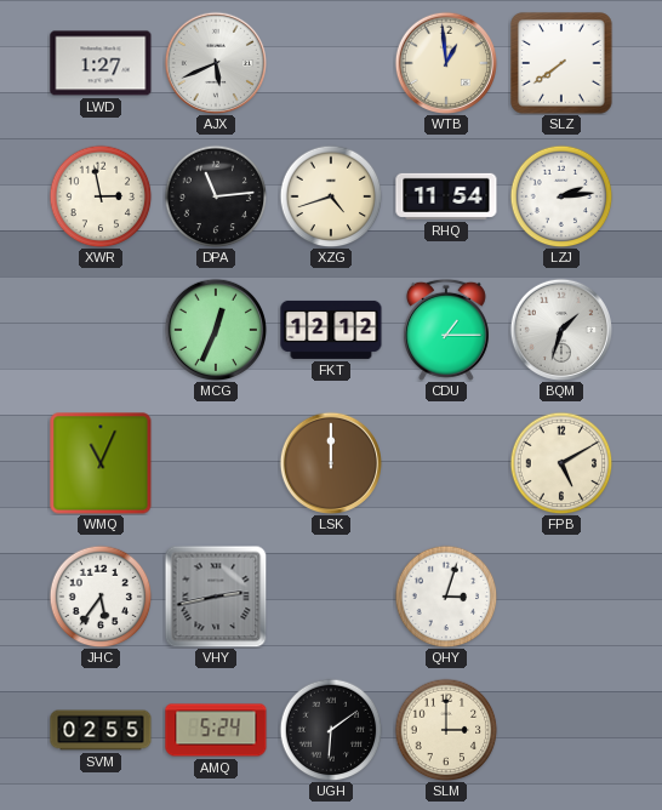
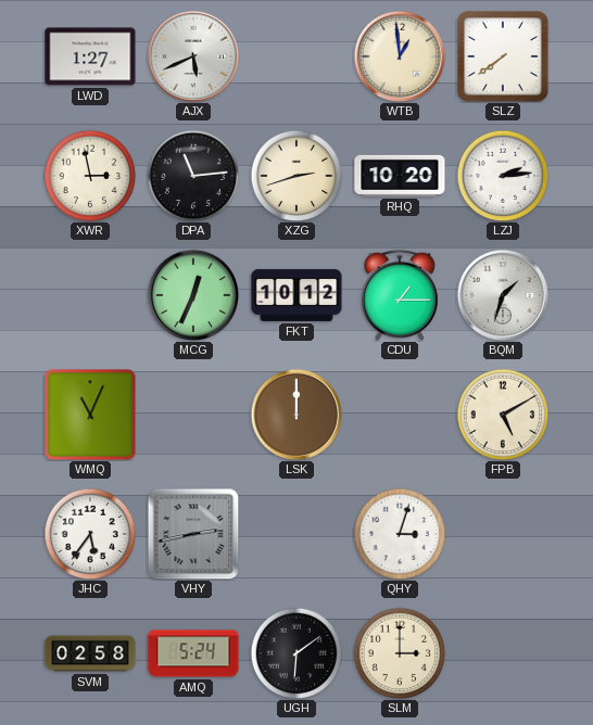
XZG: 4:42 -> 2:42 (296, 176)
RHQ: 11:54 -> 10:20 (400, 176)
FKT: 12:12 -> 10:12 (296, 295)
SVM: 02:55 -> 02:58 (90, 653)
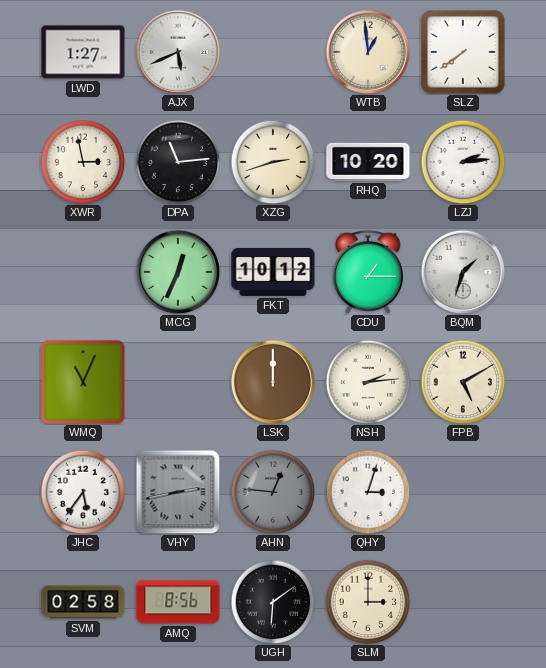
NSH: none -> 2:14 (368, 382)
AHN: none -> 12:46 (273, 492)
AMQ: 5:24 -> 8:56 (178, 602)
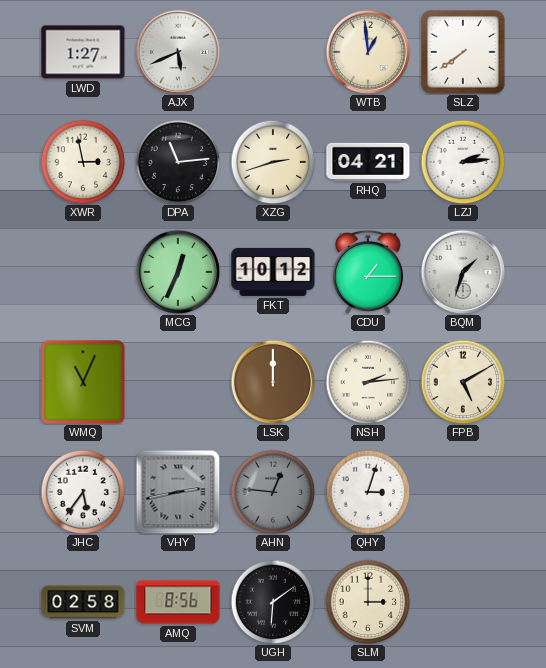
RHQ: 10:20 -> 04:21 (368, 162)
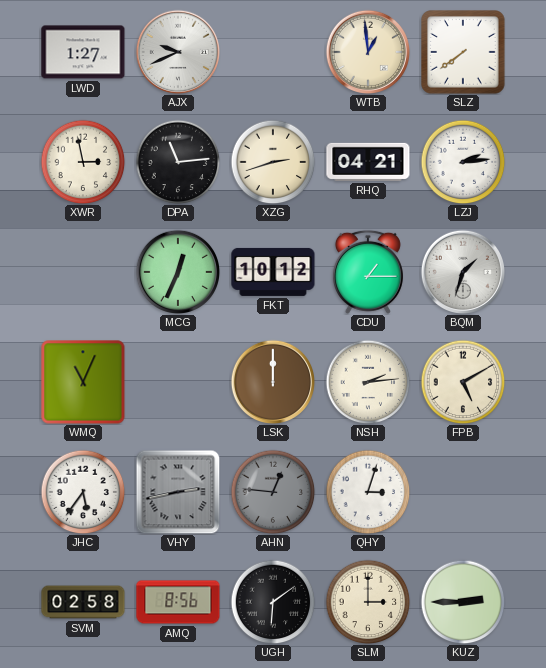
AJX: 5:41 -> 9:41 (177, 51)
KUZ: none -> 2:45 (463, 602)
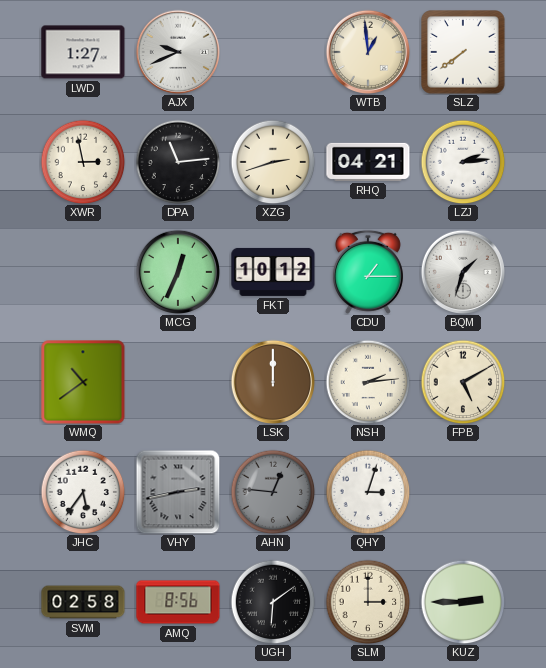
WMQ: 11:04 -> 10:39 (83, 382)
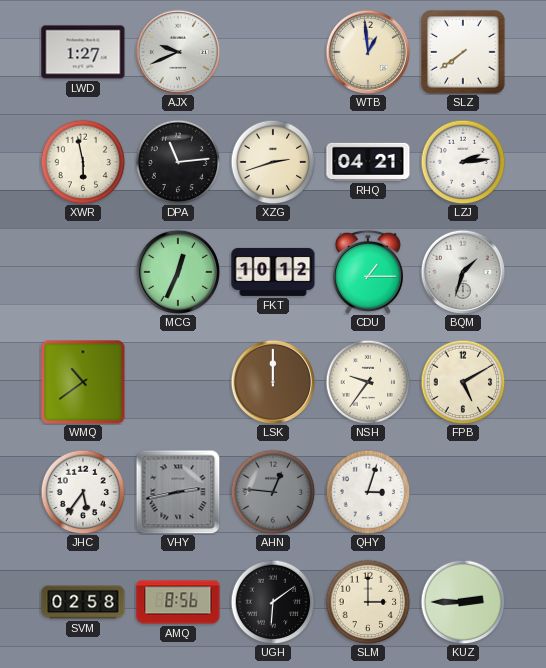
XWR: 2:58 -> 5:58 (83, 162)
NSH: 2:14 -> 9:36 (368, 382)
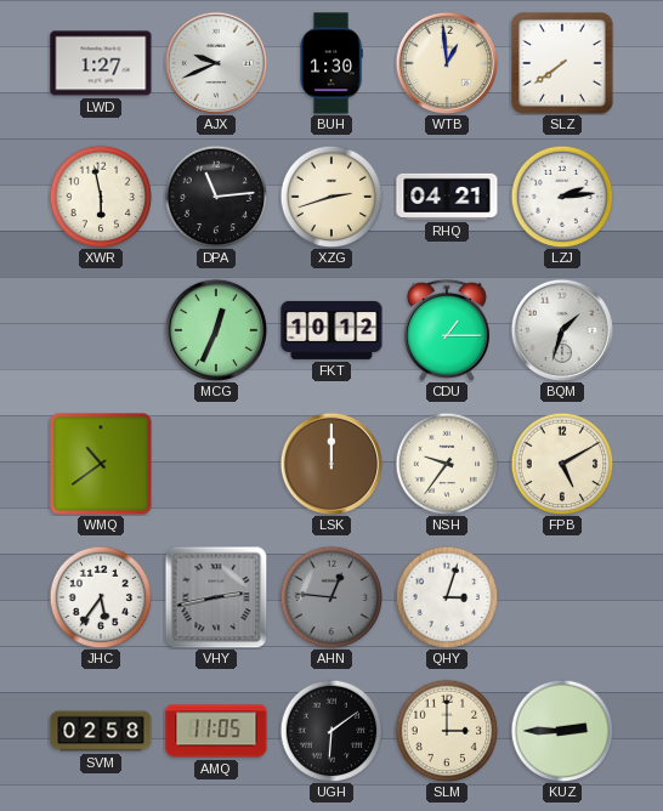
BUH: none -> 1:30 (331, 63)
AMQ: 8:56 -> 11:05 (216, 731)
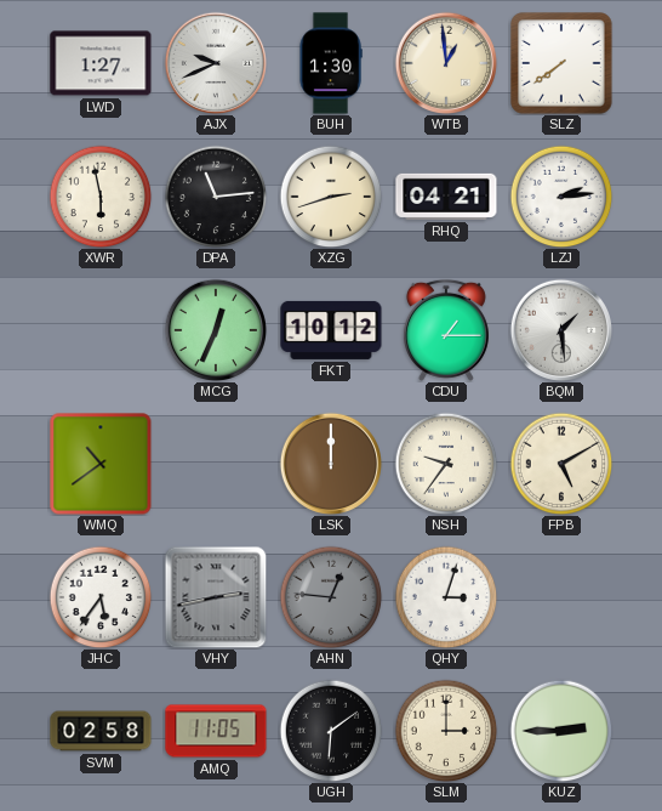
BQM: 1:33 -> 1:29 (560, 329)
